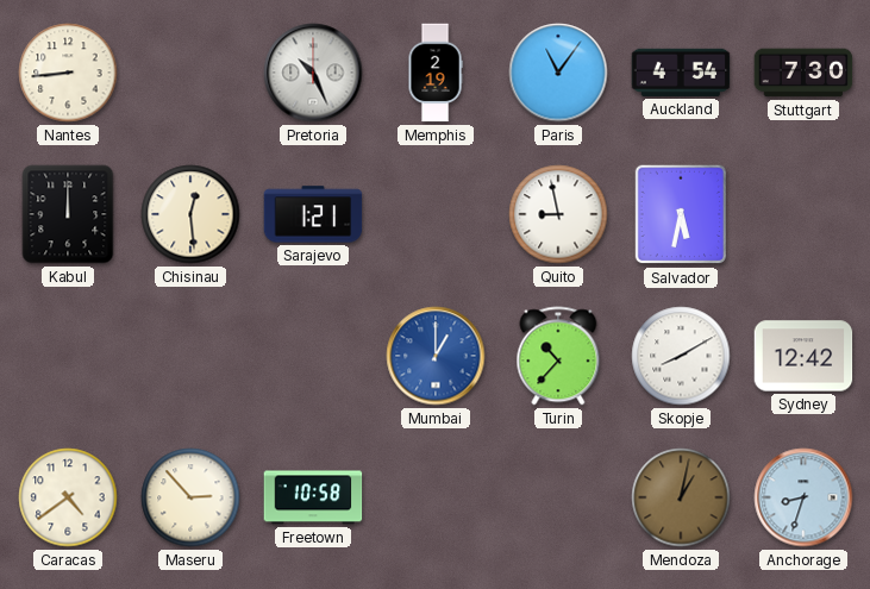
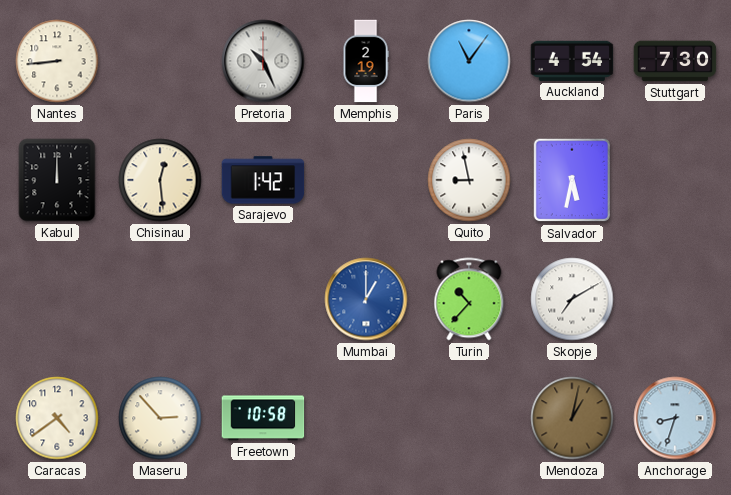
Sarajevo: 1:21 -> 1:42 (263, 180)
Skopje: 8:10 -> 7:10 (572, 299)
Sydney: 12:42 -> none (803, 356)
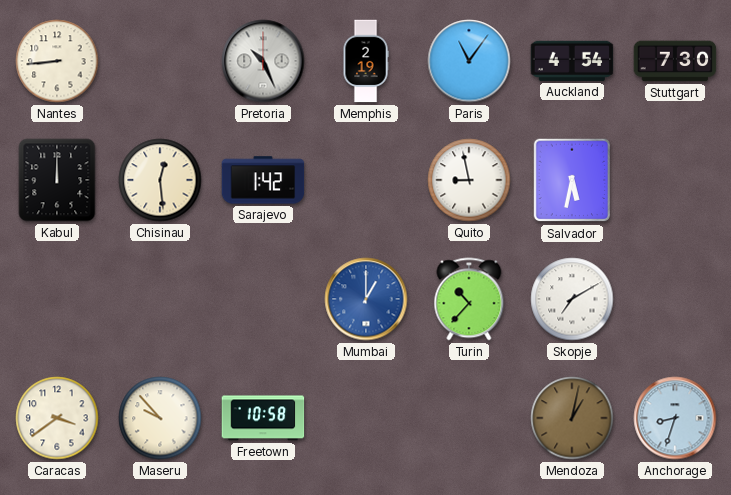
Caracas: 4:39 -> 3:39 (57, 418)
Maseru: 2:53 -> 9:53 (160, 418)
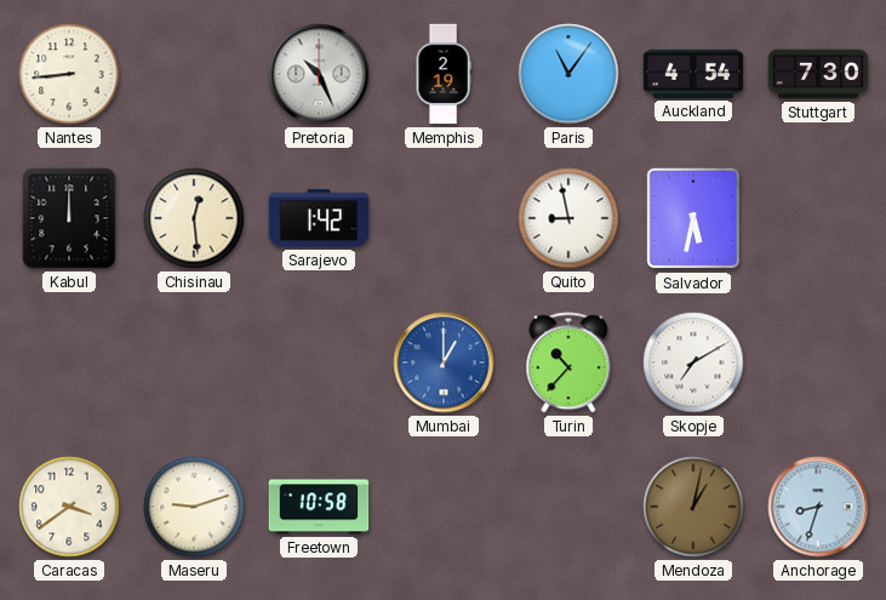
Maseru: 9:53 -> 9:12 (194, 507)
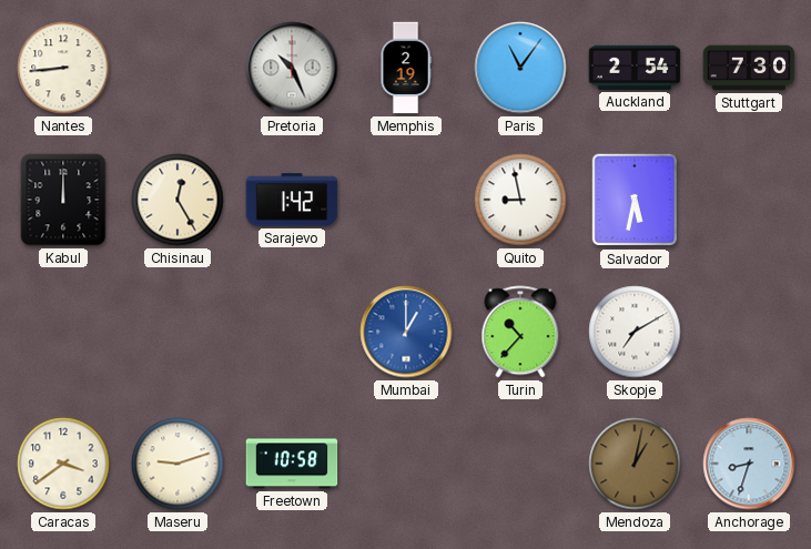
Auckland: 4:54 -> 2:54 (635, 68)
Chisinau: 12:29 -> 12:25 (178, 200)
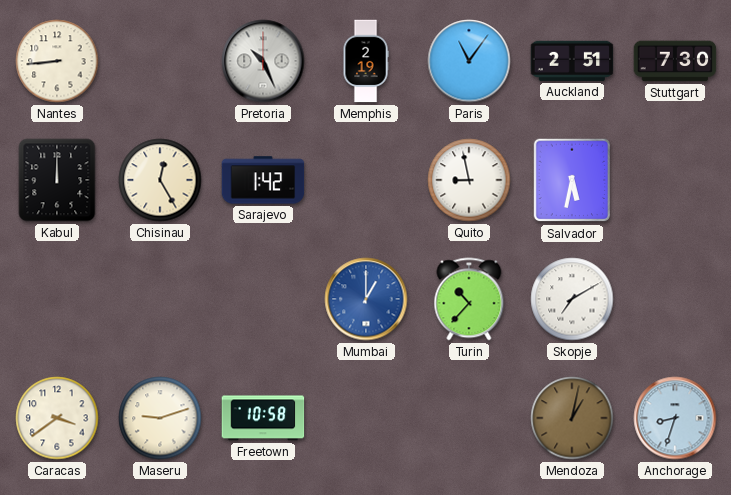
Auckland: 2:54 -> 2:51 (572, 61)
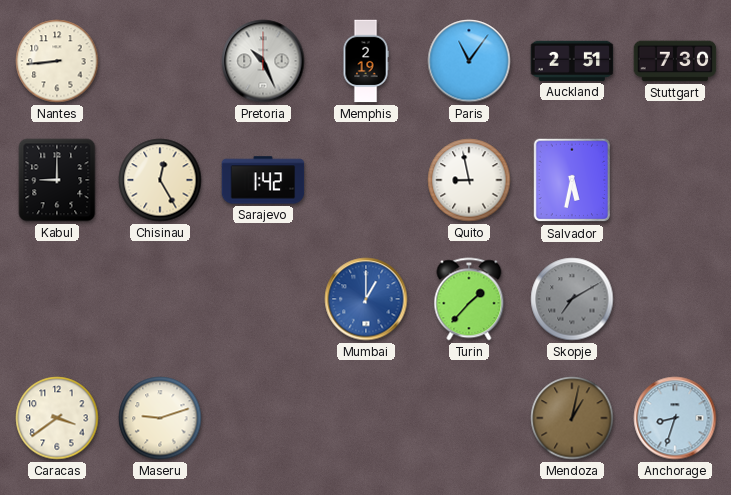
Kabul: 12:00 -> 9:00 (57, 180)
Turin: 10:37 -> 1:37 (469, 299)
Skopje dial: white -> grey (572, 299)
Freetown: 10:58 -> none (263, 418)
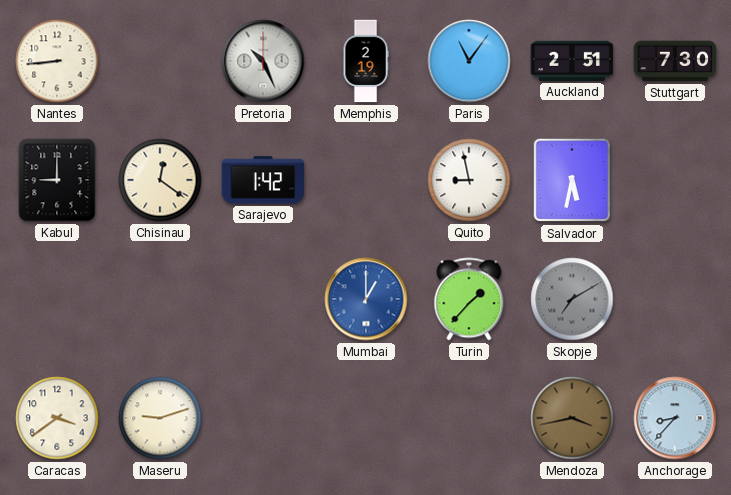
Chisinau: 12:25 -> 12:21 (160, 180)
Mendoza: 1:02 -> 3:43 (572, 418)
Anchorage: 8:33 -> 8:37 (675, 418)
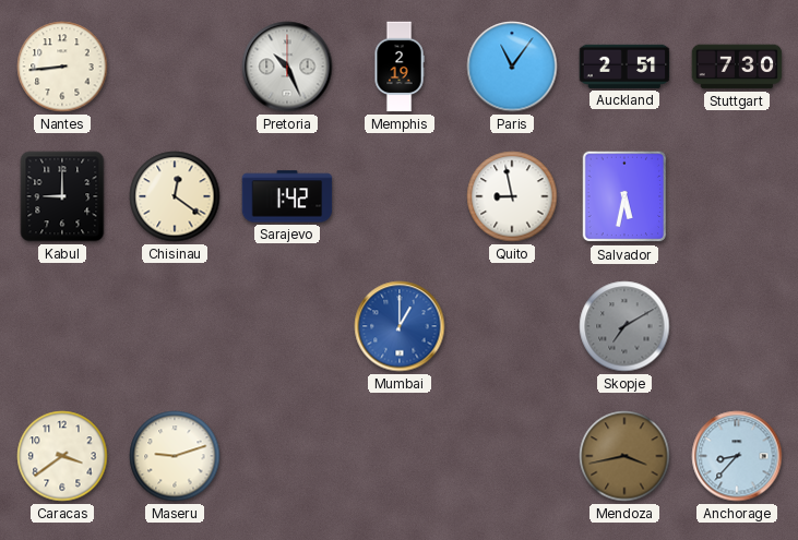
Turin: 1:37 -> none (469, 299)
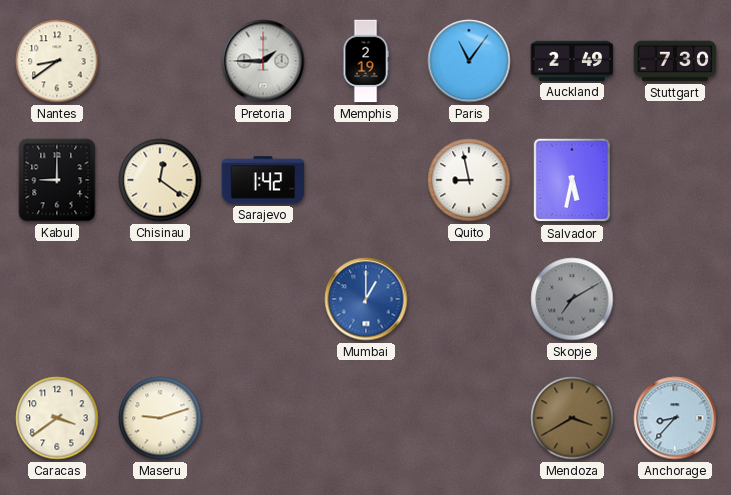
Nantes: 8:44 -> 8:39 (57, 61)
Pretoria: 10:26 -> 1:45 (263, 61)
Auckland: 2:51 -> 2:49 (572, 61)
Mendoza: 3:43 -> 3:40 (572, 418)
